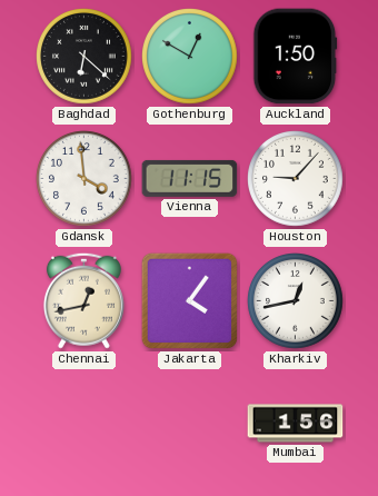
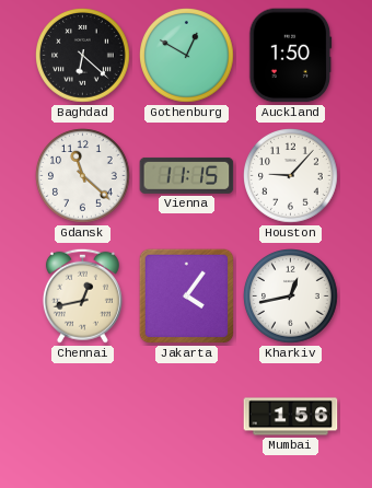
Gdansk: 3:59 -> 11:22 (83, 176)
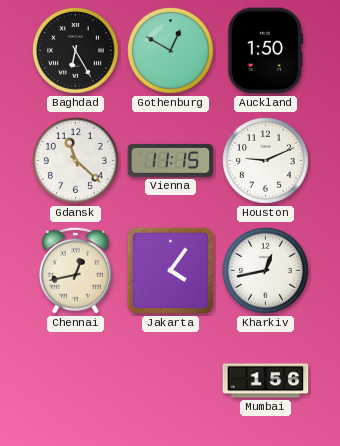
Baghdad: 6:22 -> 6:25 (76, 51)
Houston: 9:07 -> 9:11 (266, 161)
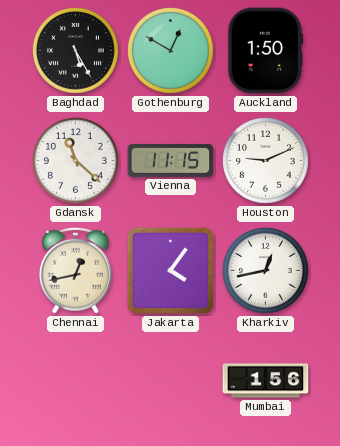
Baghdad: 6:25 -> 5:25 (76, 51)
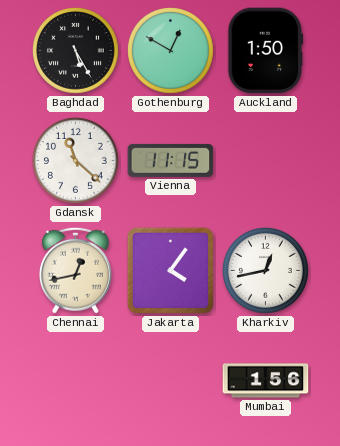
Houston: 9:11 -> none (266, 161)
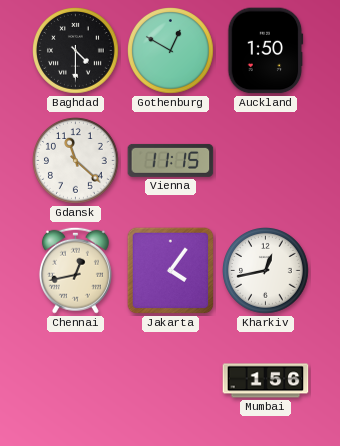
Baghdad: 5:25 -> 4:30 (76, 51)
